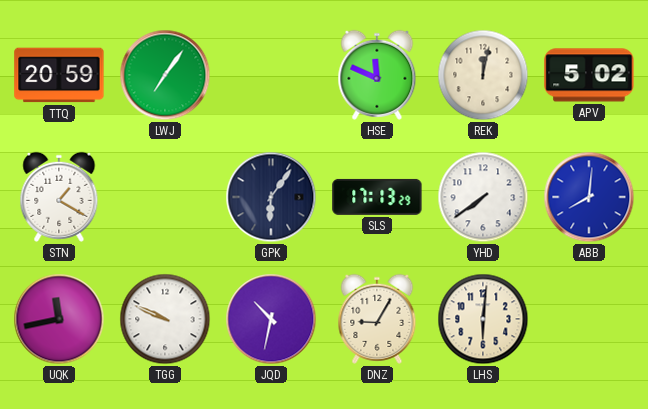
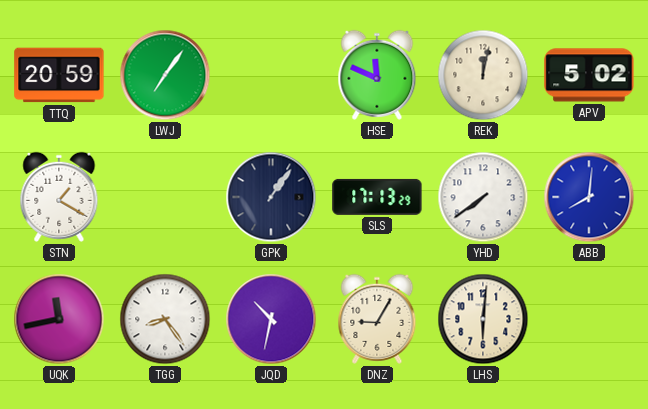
GPK: 6:06 -> 1:06 (271, 197)
TGG: 9:49 -> 8:24 (165, 319)
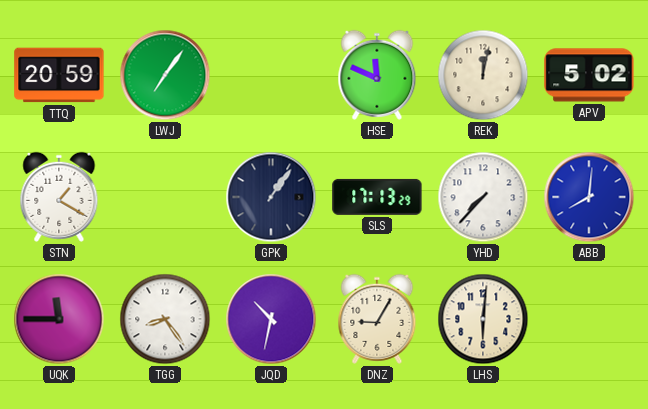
YHD: 7:39 -> 7:37 (483, 197)
UQK: 11:43 -> 11:45 (59, 319)
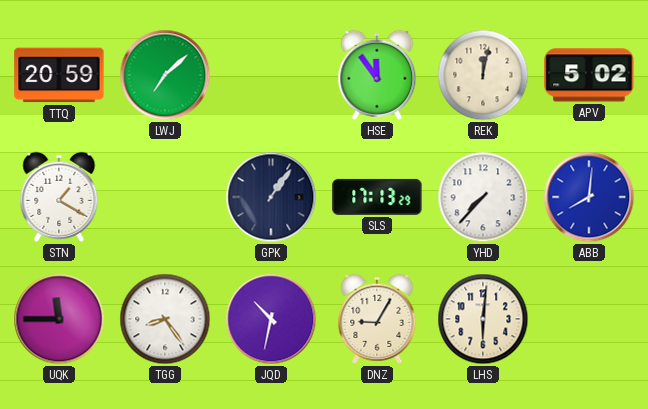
LWJ: 7:06 -> 7:08 (165, 75)
HSE: 11:49 -> 11:54 (377, 75)
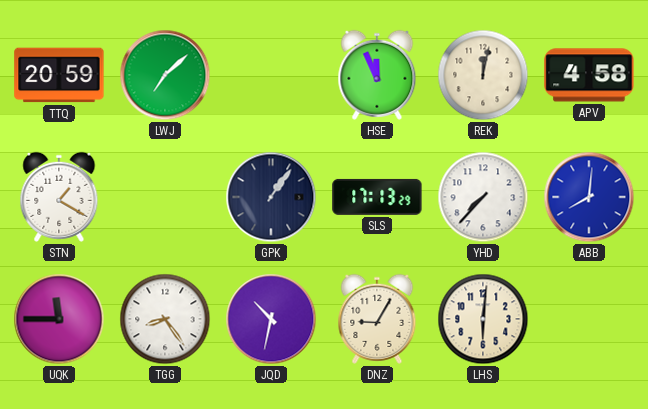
HSE: 11:54 -> 11:56 (377, 75)
APV: 5:02 -> 4:58 (589, 75)
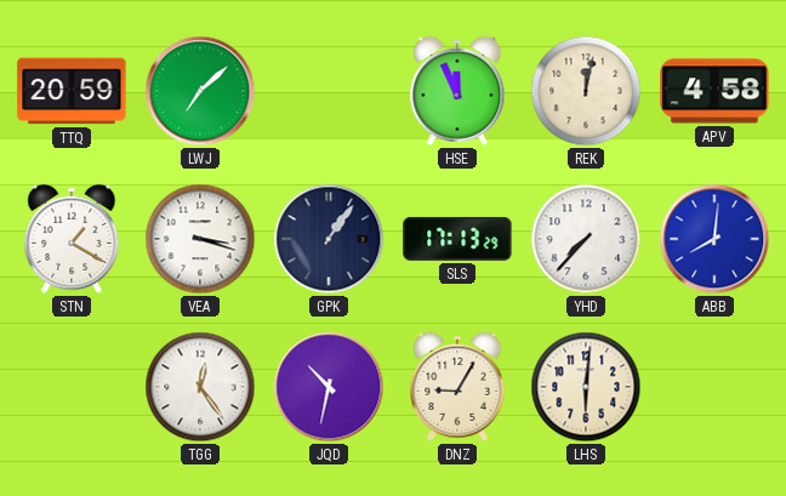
VEA: none -> 3:18 (200, 239)
UQK: 11:45 -> none (59, 319)
TGG: 8:24 -> 12:24 (200, 387)
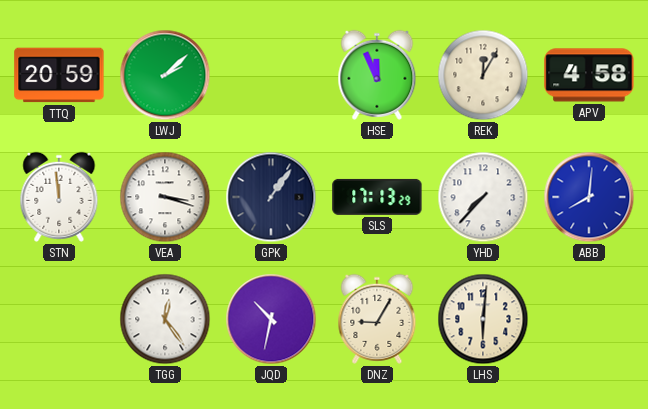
LWJ: 7:08 -> 2:08 (165, 75)
REK: 12:02 -> 12:05 (483, 75)
STN: 1:20 -> 11:59 (59, 197)
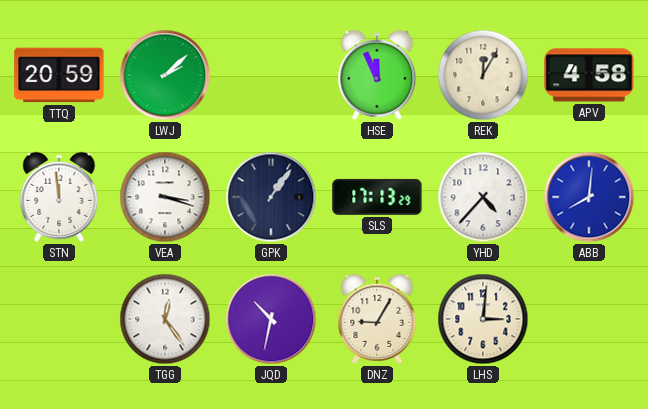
YHD: 7:37 -> 4:37 (483, 197)
LHS: 6:01 -> 3:01 (483, 319)
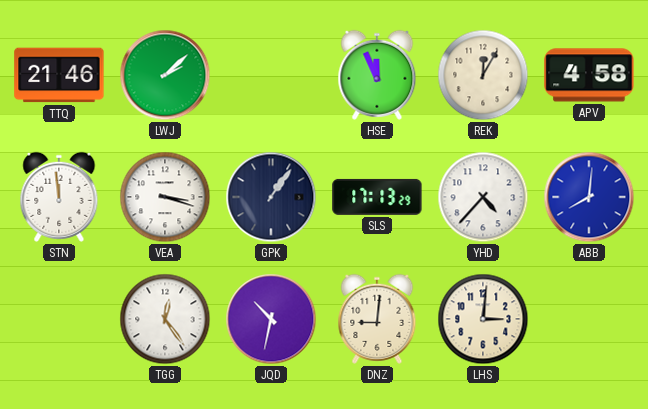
TTQ: 20:59 -> 21:46 (59, 75)
DNZ: 9:05 -> 9:01 (377, 319)
